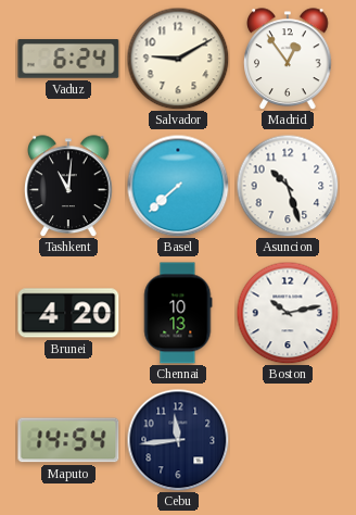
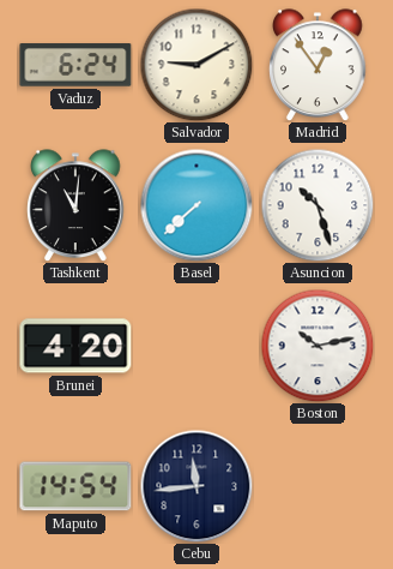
Chennai: 10:13 -> none (178, 313)
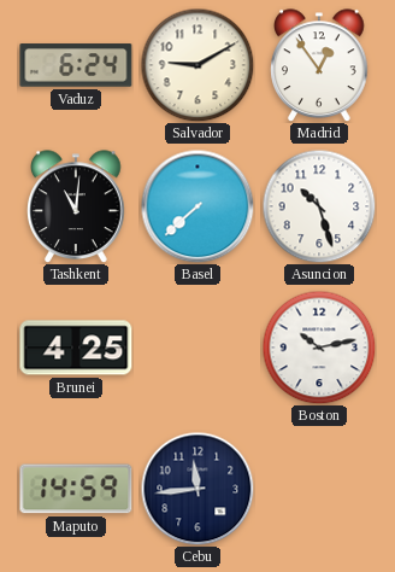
Brunei: 4:20 -> 4:25 (76, 348)
Maputo: 14:54 -> 14:59 (76, 489)
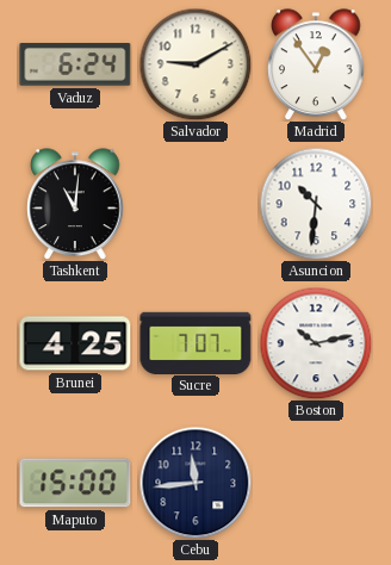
Basel: 7:38 -> none (197, 206)
Asuncion: 10:27 -> 10:31 (316, 204)
Sucre: none -> 7:07 (195, 342)
Maputo: 14:59 -> 15:00 (75, 483)
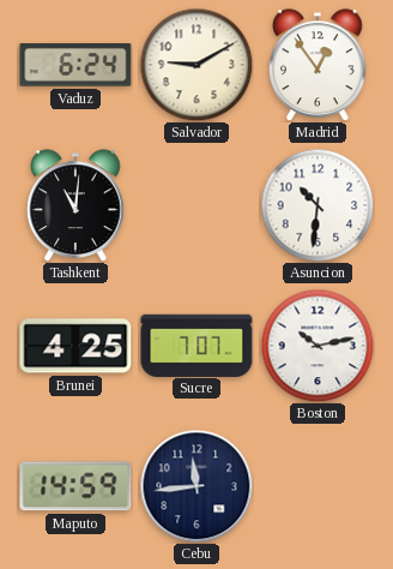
Maputo: 15:00 -> 14:59 (75, 486)
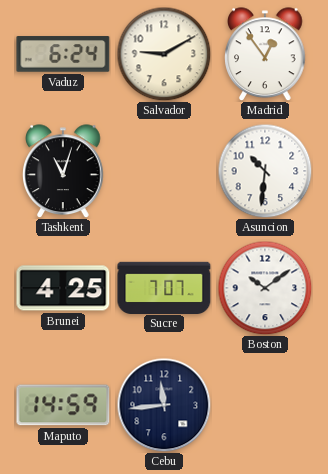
Tashkent: 11:01 -> 11:03 (63, 171)
Boston: 10:13 -> 10:09 (265, 288)
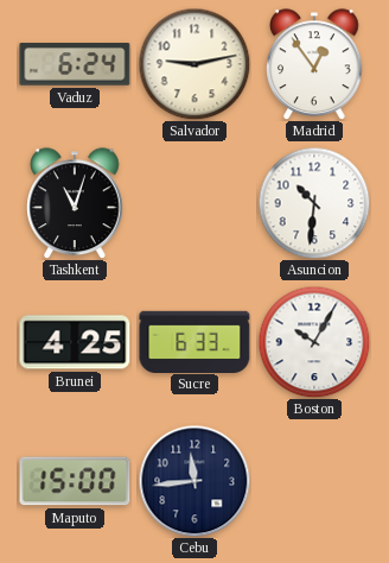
Salvador: 9:10 -> 9:13 (194, 64)
Sucre: 7:07 -> 6:33 (194, 341)
Boston: 10:09 -> 10:05 (314, 342)
Maputo: 14:59 -> 15:00 (75, 481)
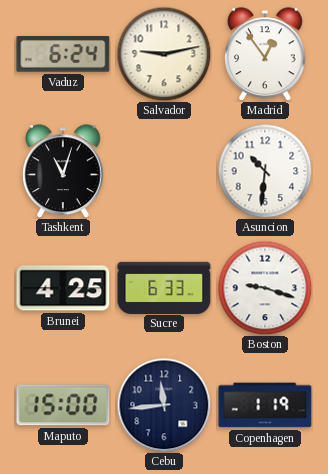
Boston: 10:05 -> 9:18 (265, 288)
Copenhagen: none -> 1:19 (265, 405)
